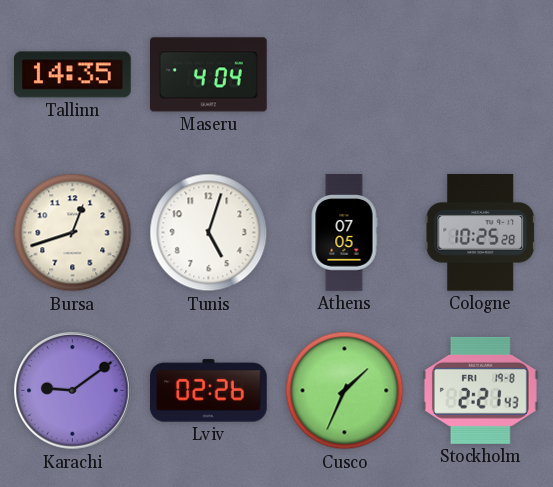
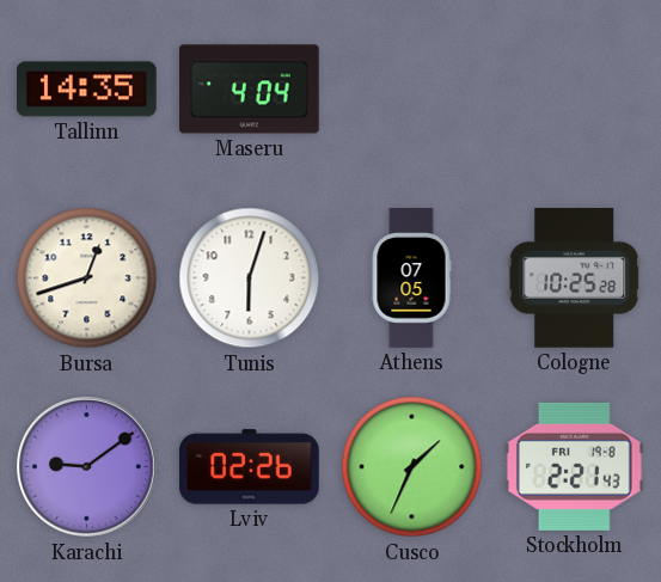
Tunis: 5:03 -> 6:03 (250, 278)
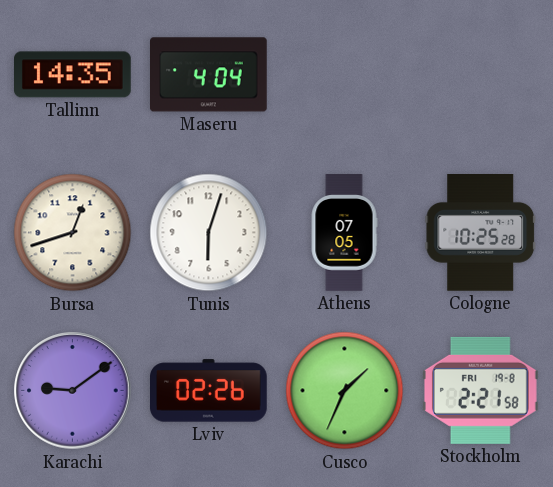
Stockholm: 2:21:43 -> 2:21:58 (481, 390)
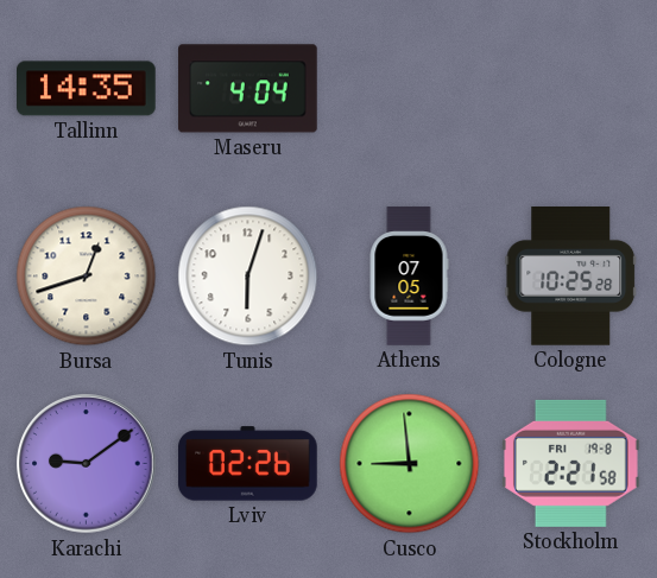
Cusco: 1:34 -> 8:59 (410, 464)
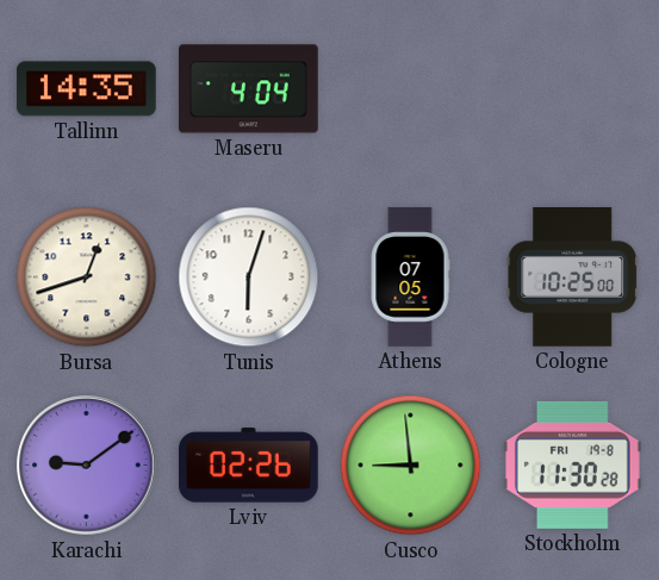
Cologne: 10:25:28 -> 10:25:00 (573, 277)
Stockholm: 2:21 -> 11:30 (573, 464)
